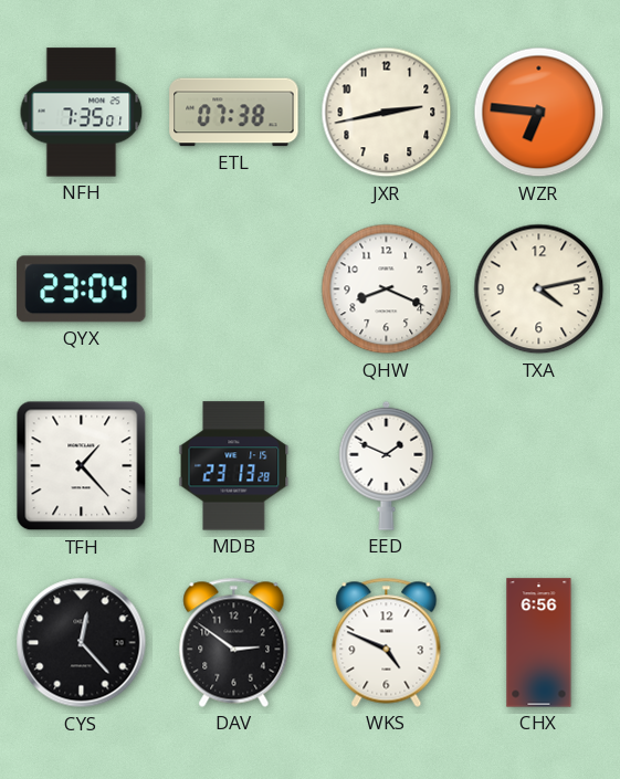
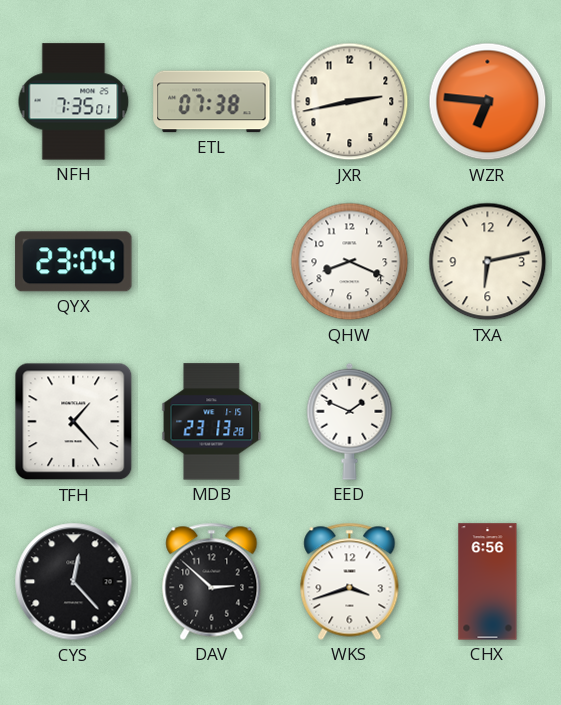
TXA: 4:13 -> 6:13 (488, 262)
DAV: 2:51 -> 2:52 (212, 581)
WKS: 4:49 -> 3:42 (350, 581)
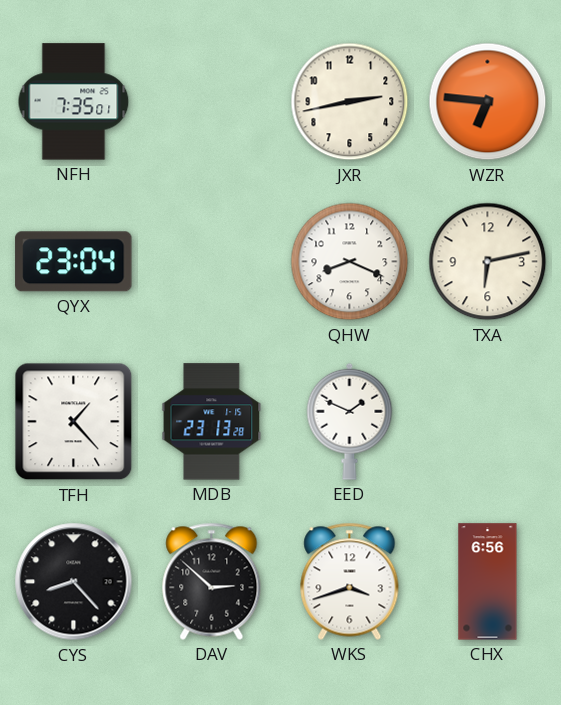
ETL: 07:38 -> none (212, 102)
CYS: 12:23 -> 8:23 (74, 582)
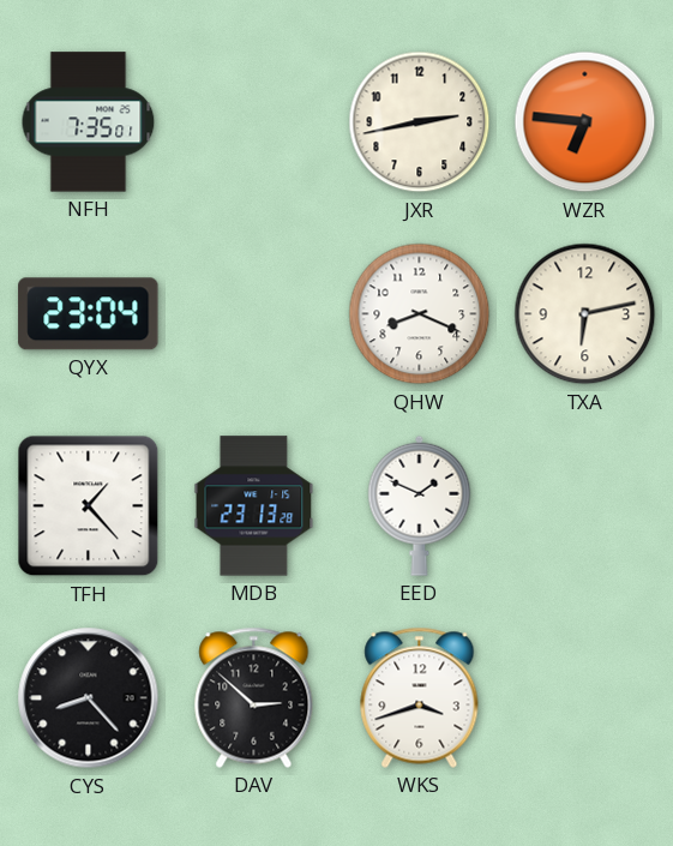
CHX: 6:56 -> none (488, 582)
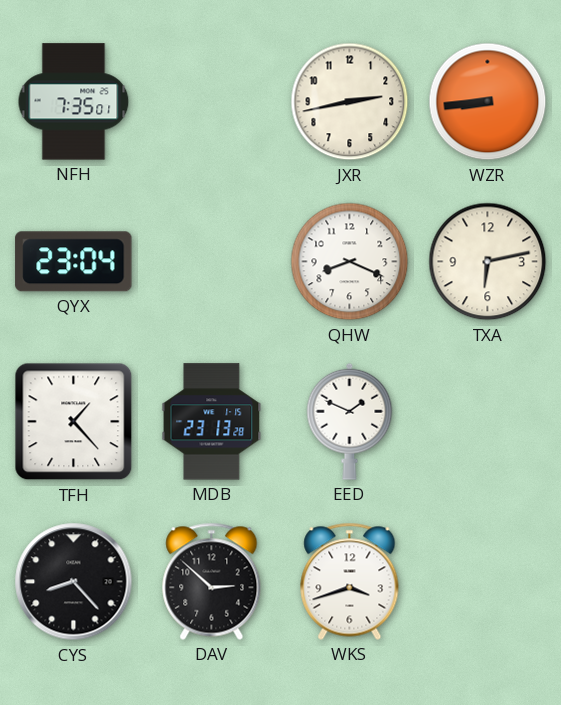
WZR: 6:46 -> 8:44 (488, 102)
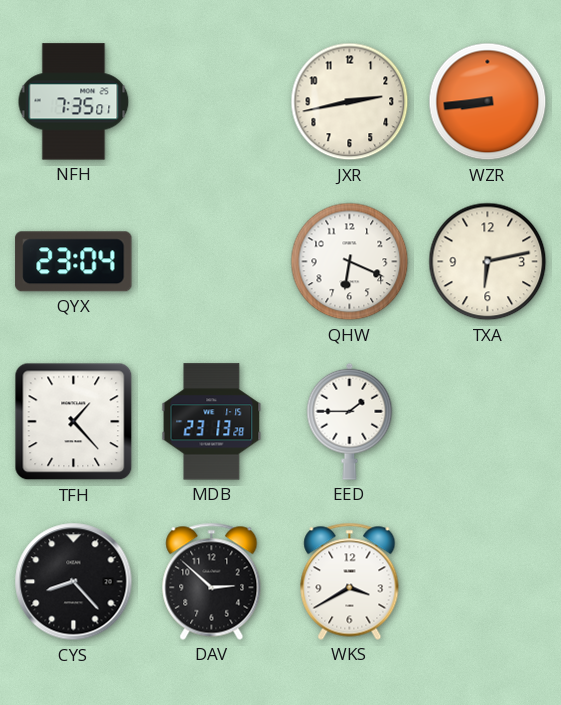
QHW: 8:19 -> 6:19 (350, 262)
EED: 1:49 -> 1:45 (350, 421)
WKS: 3:42 -> 3:40 (350, 581)
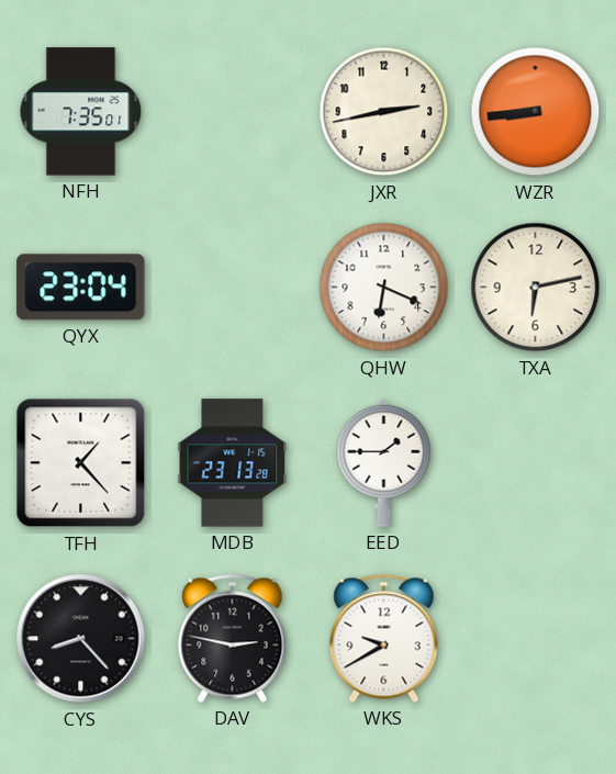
DAV: 2:52 -> 2:47 (233, 638)
WKS: 3:40 -> 9:40 (384, 638)
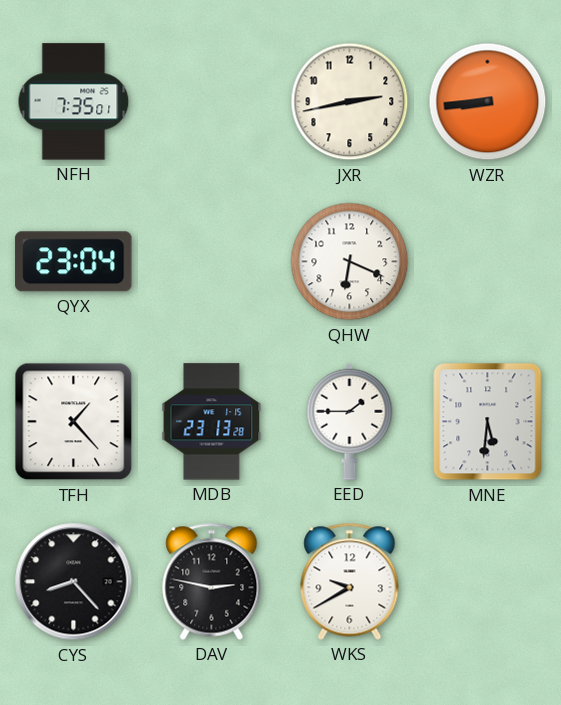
TXA: 6:13 -> none (536, 288)
MNE: none -> 5:31 (488, 422)
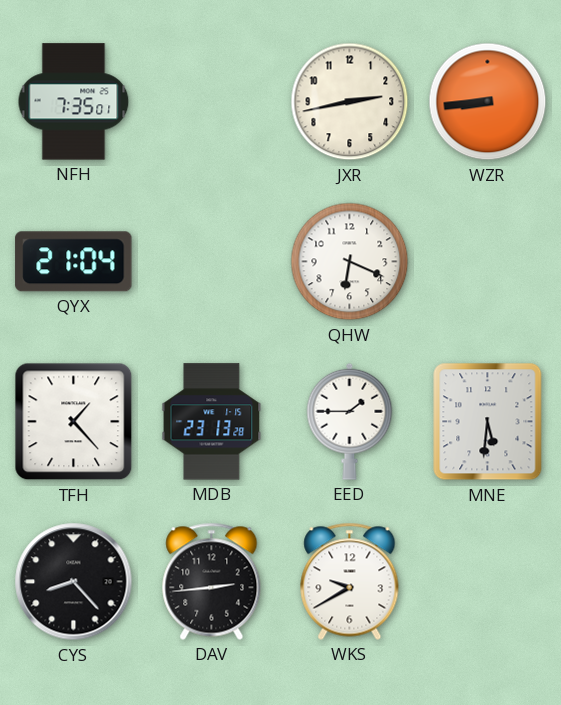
QYX: 23:04 -> 21:04 (74, 262)
DAV: 2:47 -> 2:44 (212, 581)
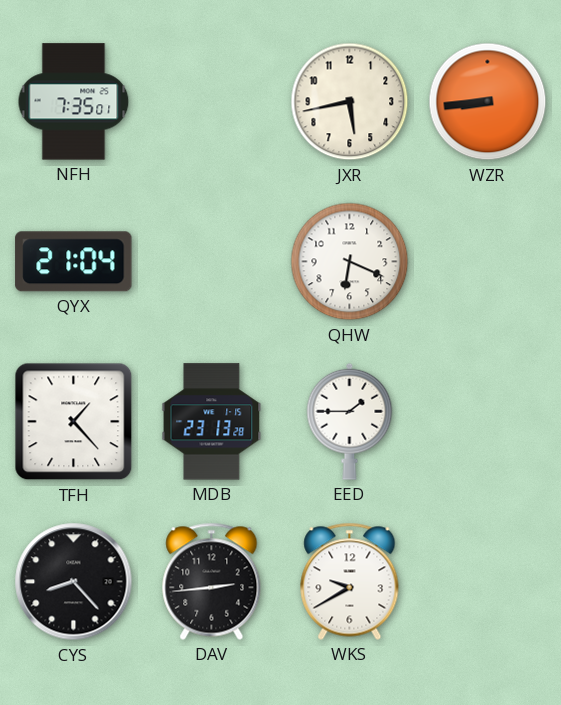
JXR: 2:43 -> 5:43 (350, 102)
MNE: 5:31 -> none (488, 422)
